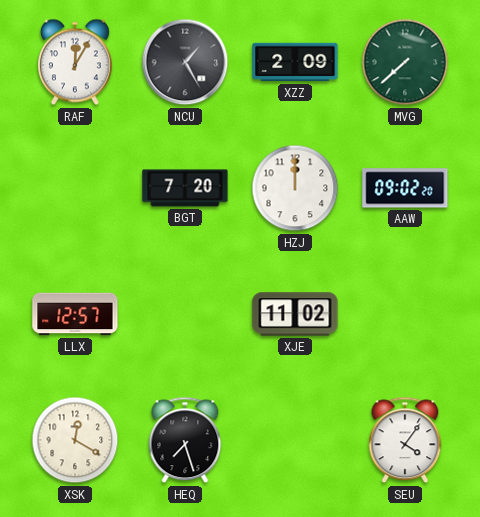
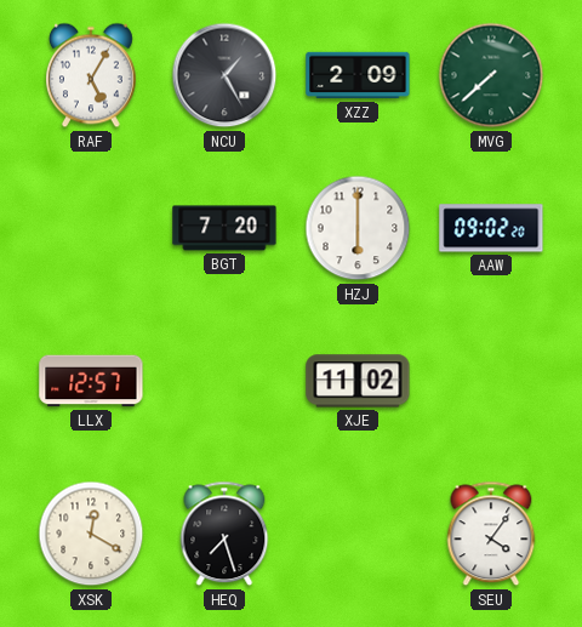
RAF: 12:05 -> 5:05 (92, 75)
HZJ: 12:00 -> 6:00 (358, 228)
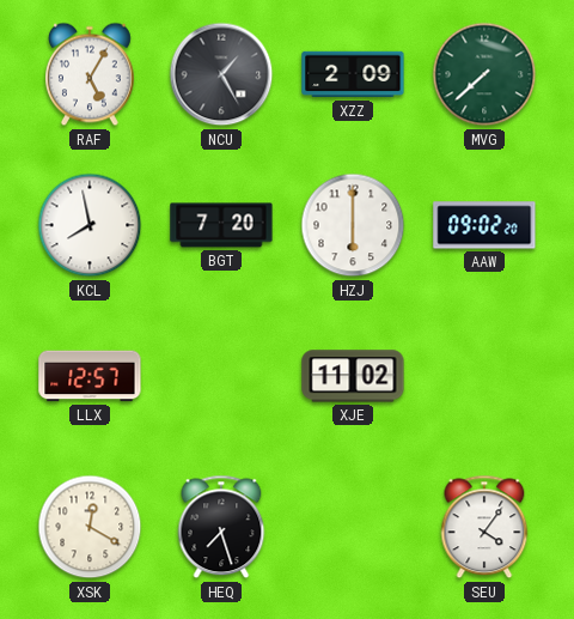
KCL: none -> 7:58 (90, 225)
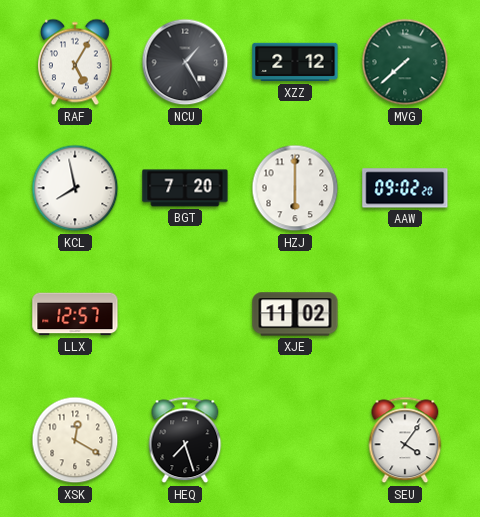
XZZ: 2:09 -> 2:12 (295, 62)
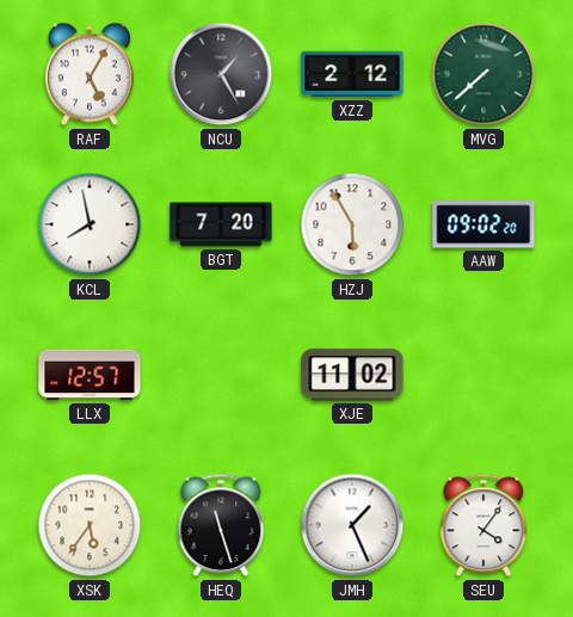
HZJ: 6:00 -> 5:55 (352, 224)
XSK: 12:20 -> 5:36 (90, 525)
HEQ: 7:27 -> 11:27 (221, 525)
JMH: none -> 1:26 (352, 525)
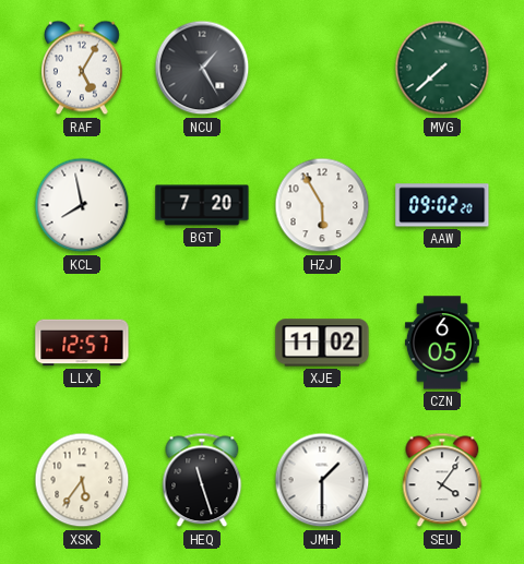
XZZ: 2:12 -> none (352, 74)
CZN: none -> 6:05 (442, 343)
JMH: 1:26 -> 1:30 (322, 480)
